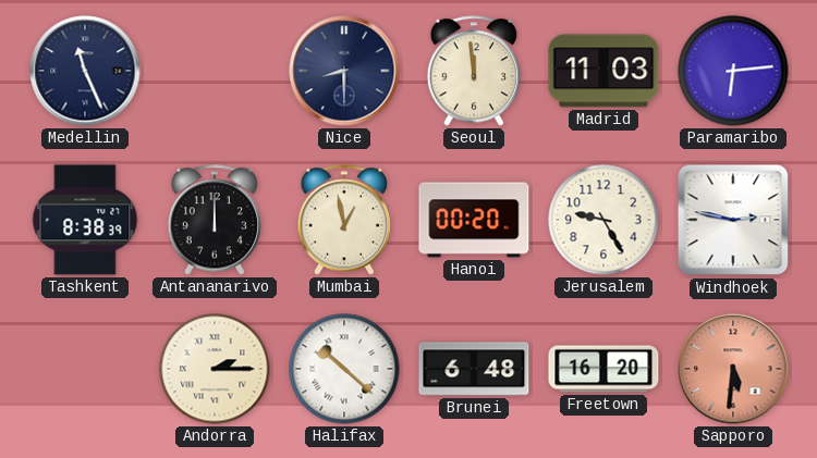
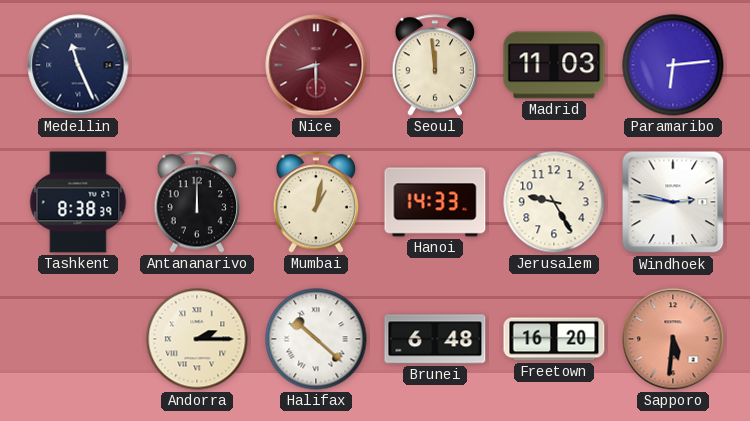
Nice dial: navy -> burgundy (316, 65)
Mumbai: 12:58 -> 1:02 (316, 202)
Hanoi: 00:20 -> 14:33 (435, 202)
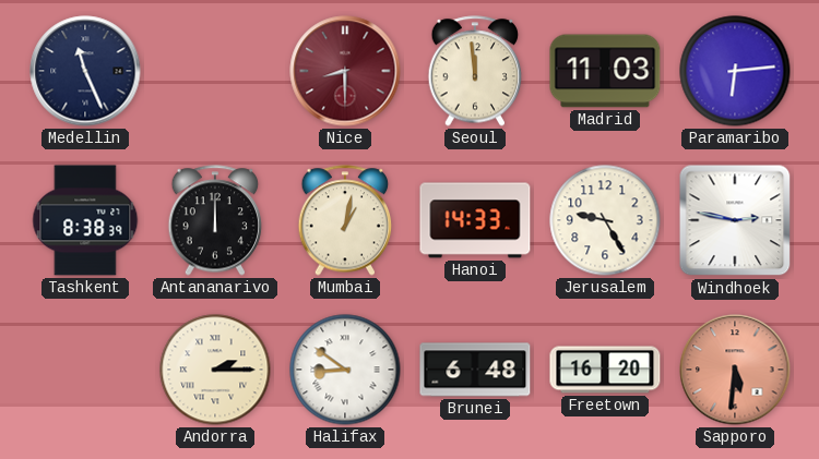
Halifax: 10:22 -> 8:51 (345, 370)
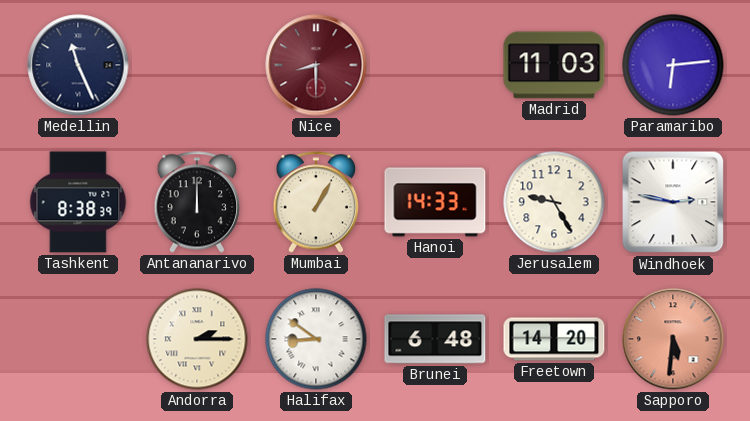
Seoul: 11:59 -> none (475, 71)
Mumbai: 1:02 -> 1:05 (316, 202)
Freetown: 16:20 -> 14:20 (554, 339)
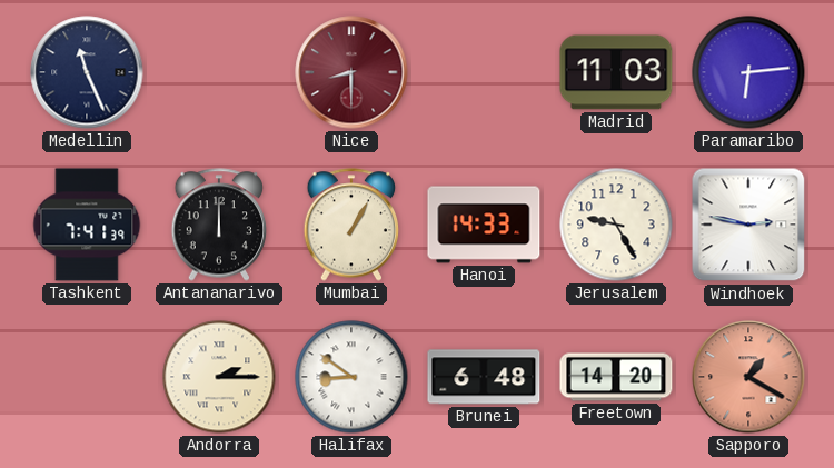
Tashkent: 8:38 -> 7:41 (87, 225)
Sapporo: 5:31 -> 1:20 (748, 377)
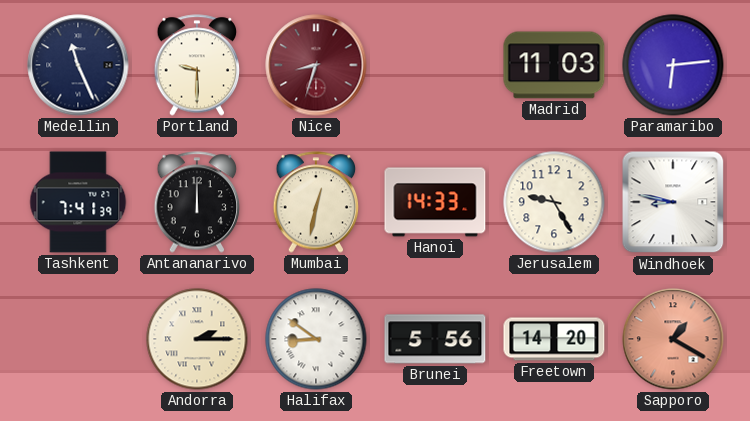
Portland: none -> 9:30 (197, 65)
Nice: 8:30 -> 8:33 (316, 65)
Mumbai: 1:05 -> 12:32 (316, 202)
Windhoek: 2:47 -> 8:47 (673, 202)
Brunei: 6:48 -> 5:56 (435, 339)
